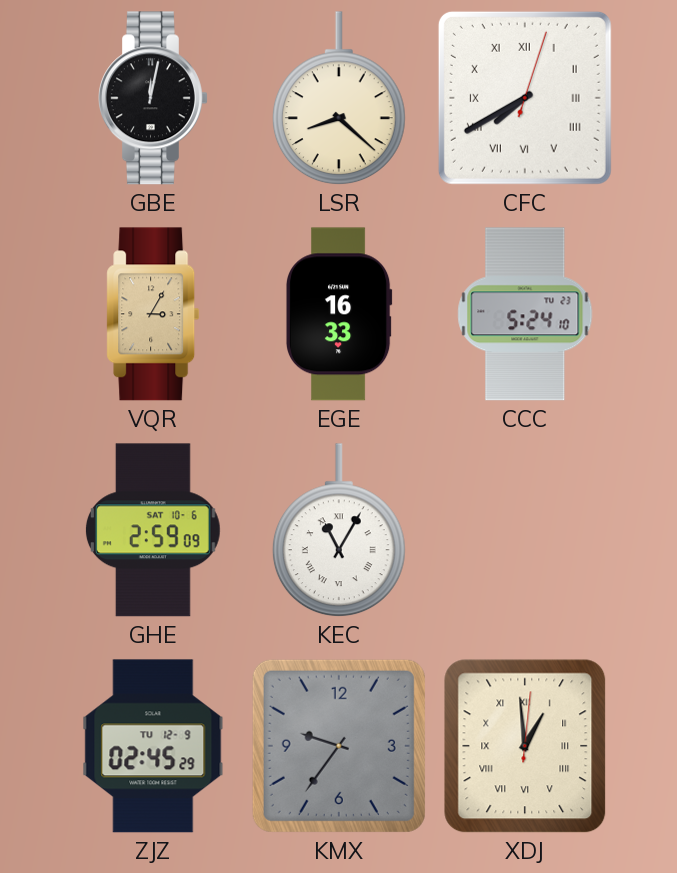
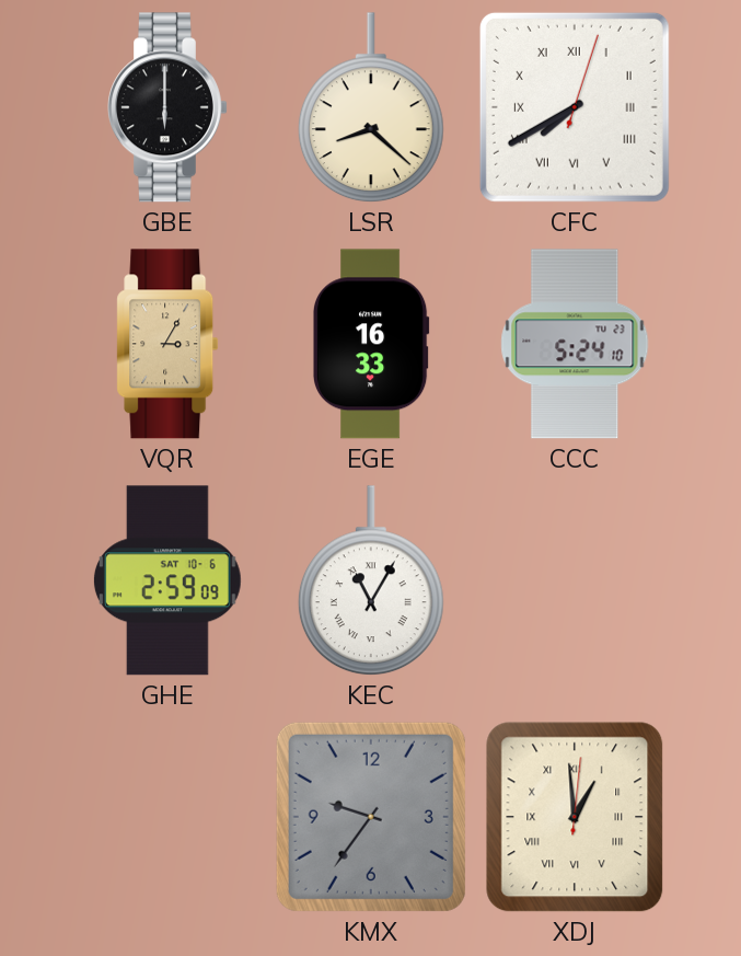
GBE: 12:02 -> 6:00 (169, 107)
ZJZ: 02:45 -> none (153, 746)
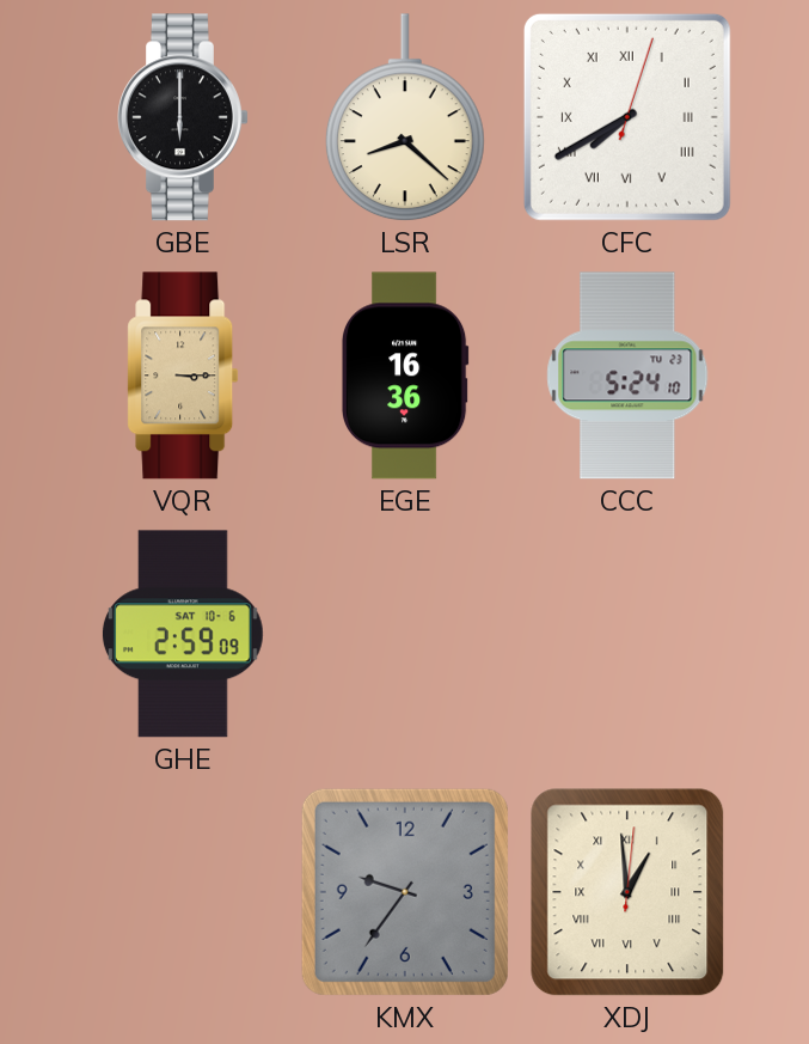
VQR: 3:05 -> 3:15 (183, 376)
EGE: 16:33 -> 16:36 (405, 376)
KEC: 11:05 -> none (371, 581)
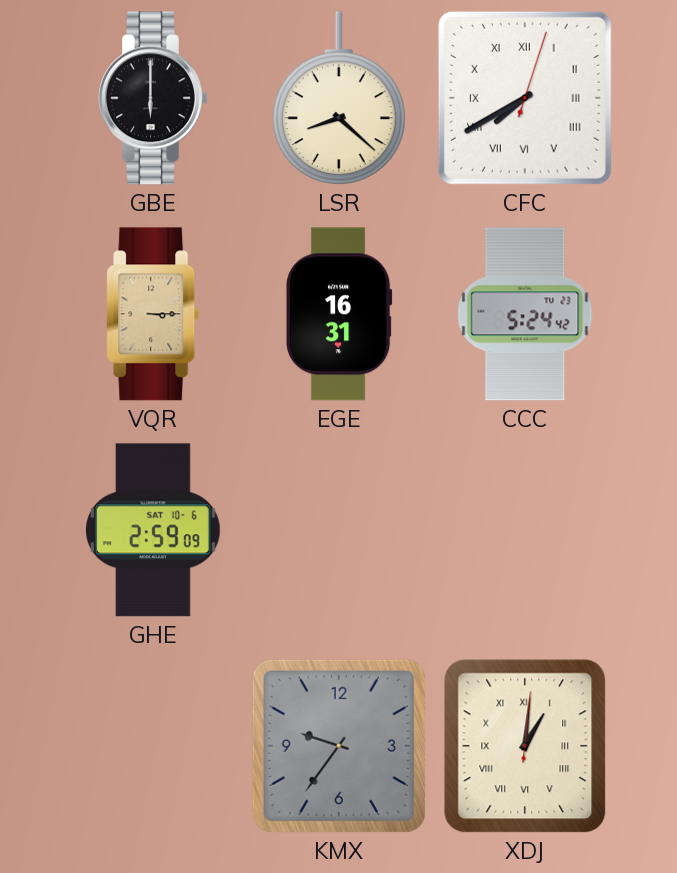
EGE: 16:36 -> 16:31 (339, 314)
CCC: 5:24:10 -> 5:24:42 (525, 314)
XDJ: 12:59 -> 1:01 (525, 746)
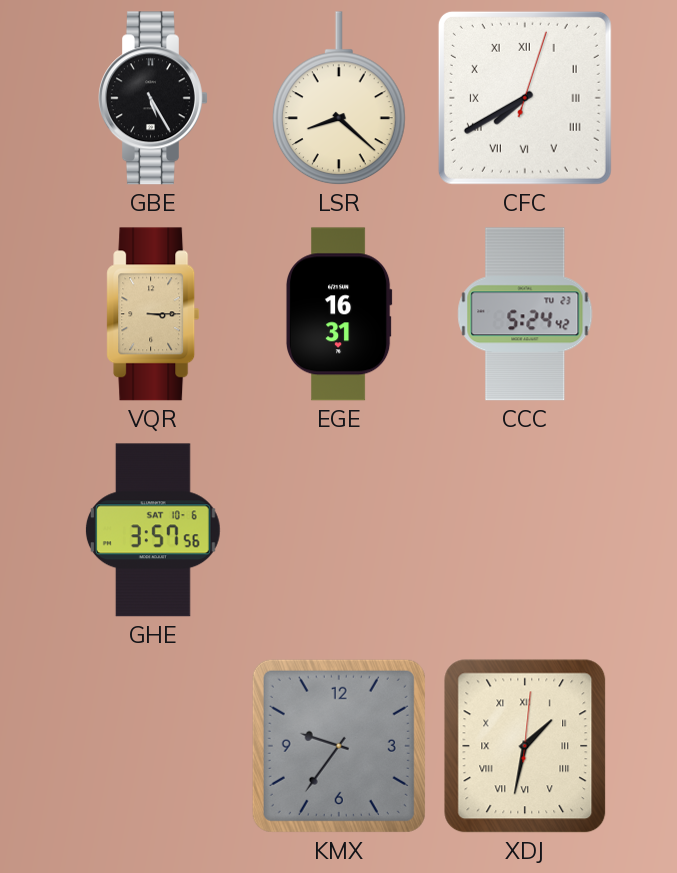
GBE: 6:00 -> 5:25 (154, 98)
GHE: 2:59 -> 3:57 (153, 530)
XDJ: 1:01 -> 1:32 (525, 746)
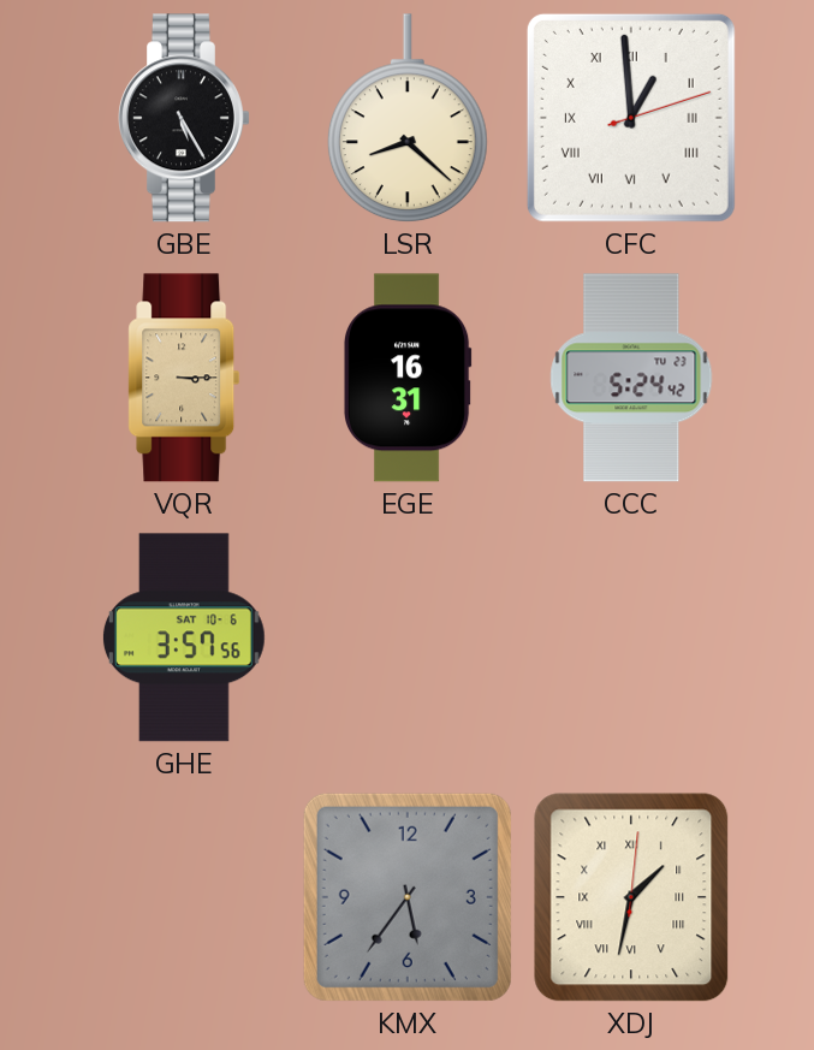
CFC: 7:40 -> 12:59 (631, 118)
KMX: 9:36 -> 5:36 (408, 897)
